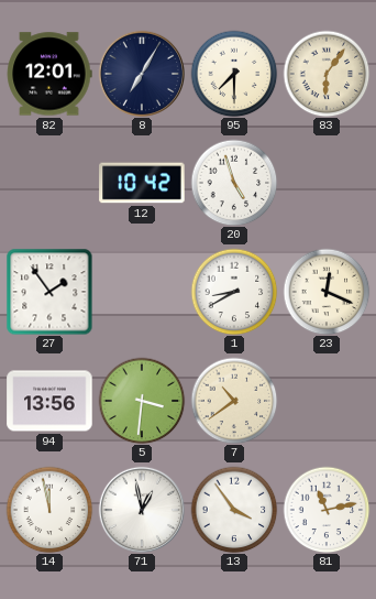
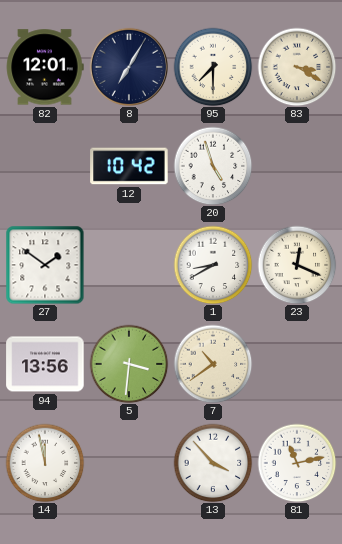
83: 6:06 -> 3:20 (297, 67)
27: 1:54 -> 1:51 (45, 265)
71: 12:58 -> none (141, 509)
13: 3:54 -> 3:53 (213, 463)
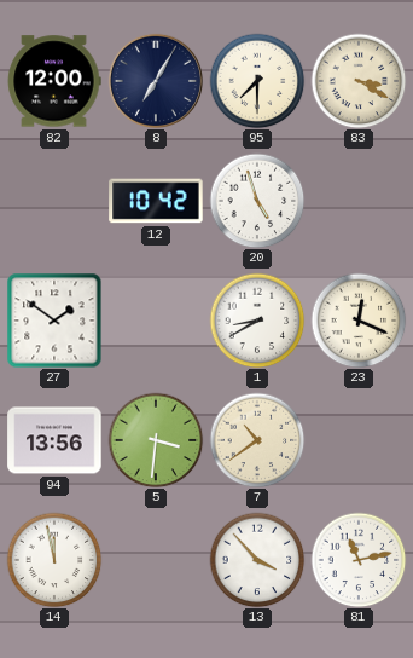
82: 12:01 -> 12:00 (54, 81)
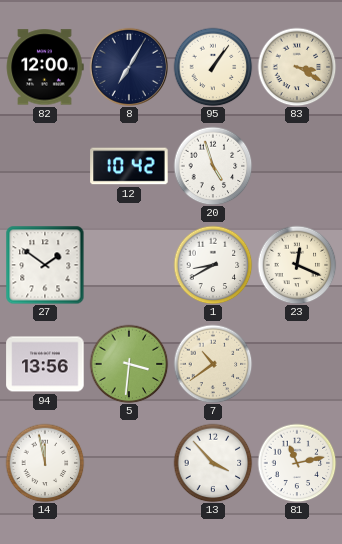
95: 7:30 -> 1:06 (213, 67)
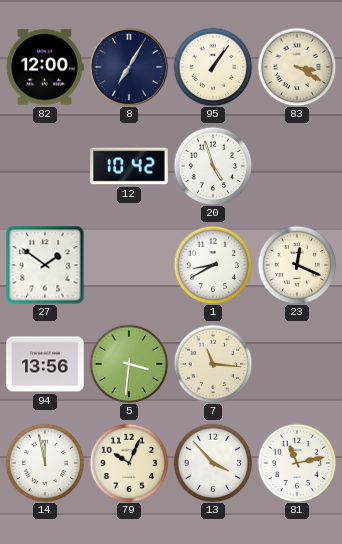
7: 10:39 -> 11:16 (213, 364)
79: none -> 10:04 (129, 463)
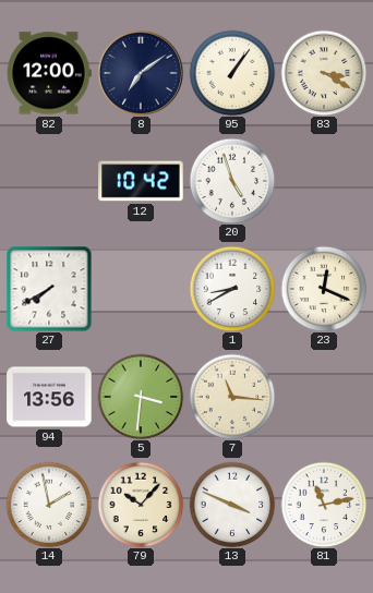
8: 7:05 -> 7:09 (140, 72)
27: 1:51 -> 7:40 (49, 289)
14: 11:58 -> 1:58 (49, 505)
79: 10:04 -> 10:07 (141, 505)
13: 3:53 -> 3:49 (232, 505)
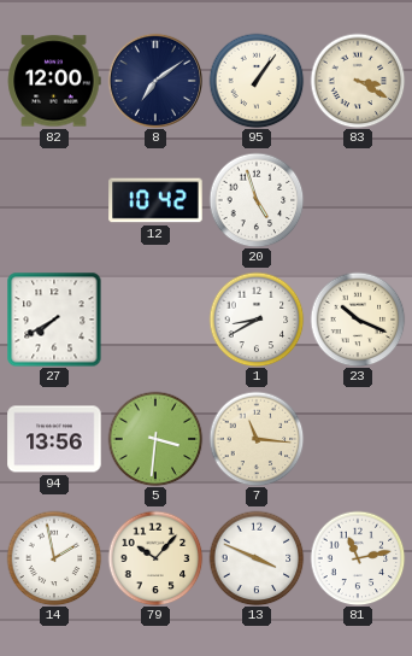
23: 12:19 -> 10:19 (358, 320)
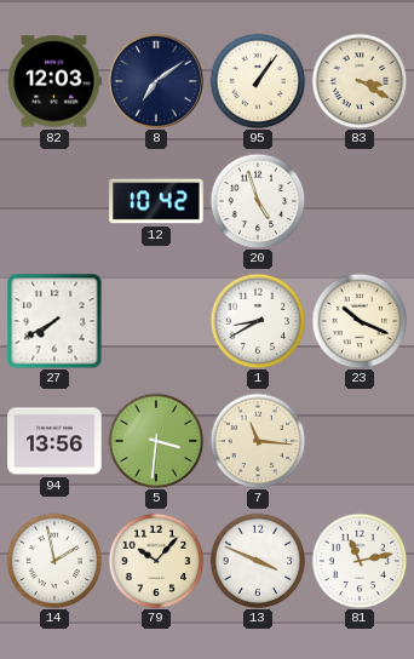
82: 12:00 -> 12:03 (54, 81)
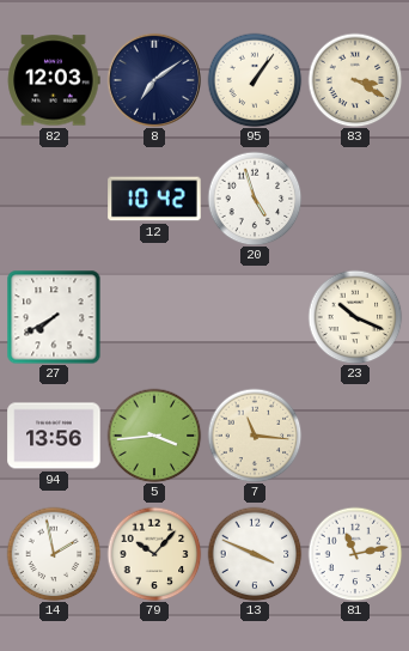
1: 8:40 -> none (258, 321)
5: 3:31 -> 3:44 (154, 436)
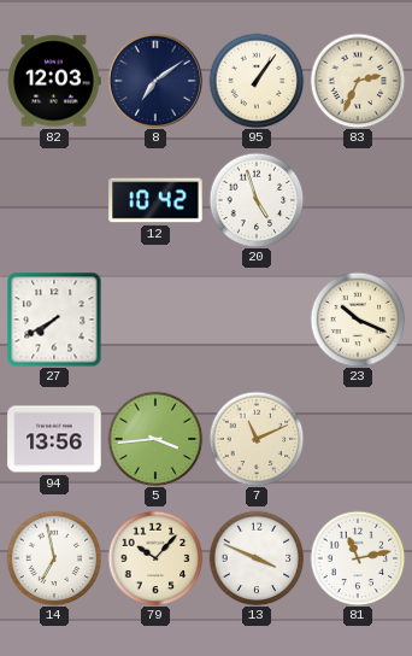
83: 3:20 -> 2:34 (358, 81)
7: 11:16 -> 11:11 (257, 439)
14: 1:58 -> 6:58 (54, 558)
